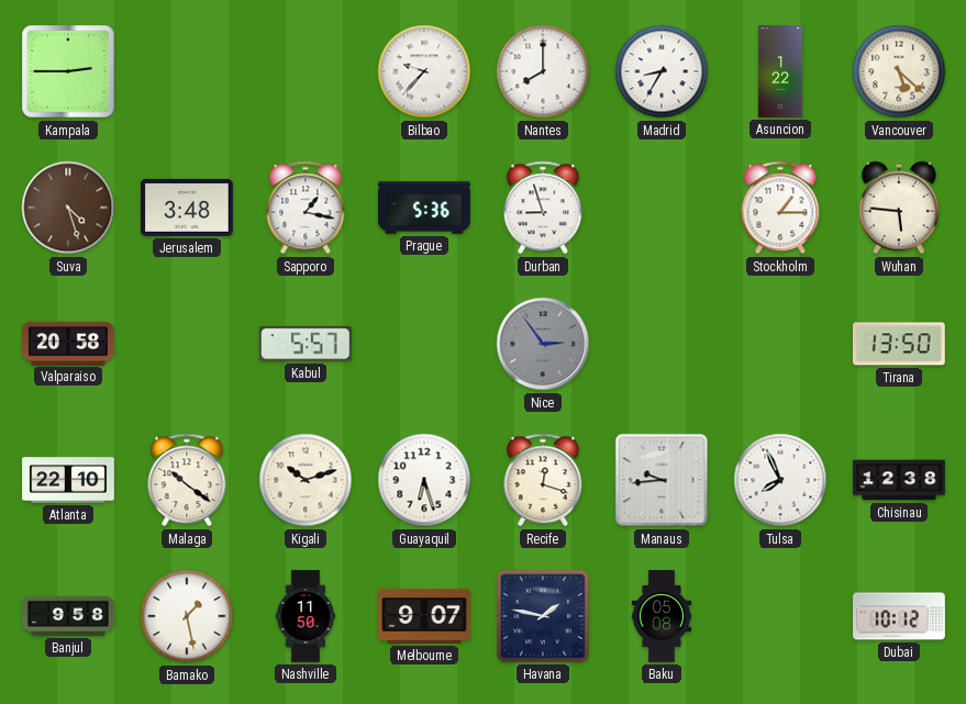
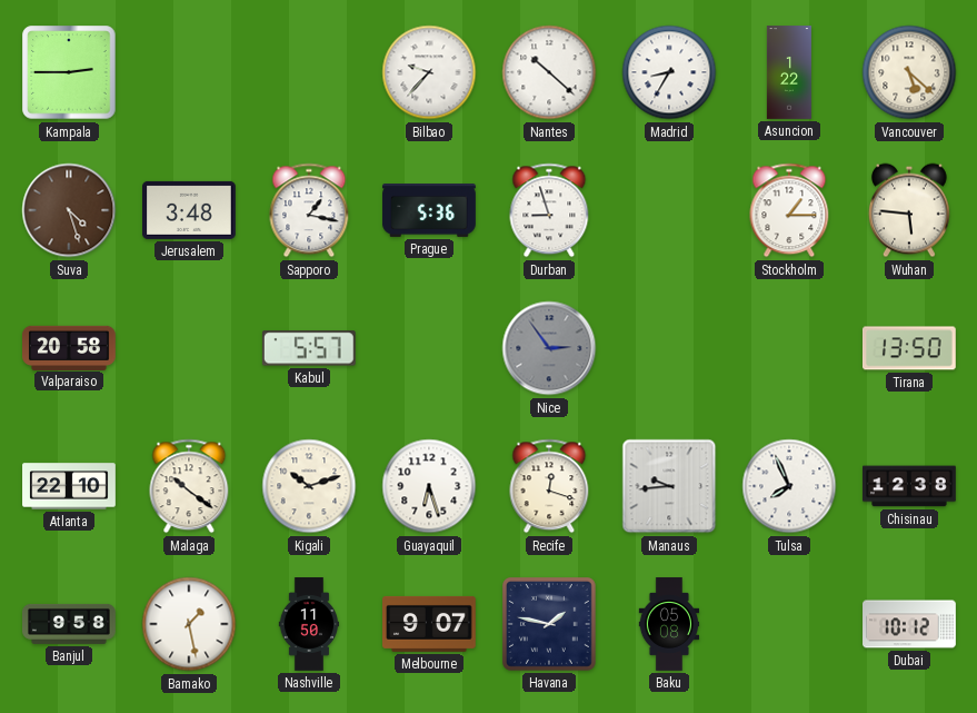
Nantes: 8:00 -> 10:22 (549, 72)
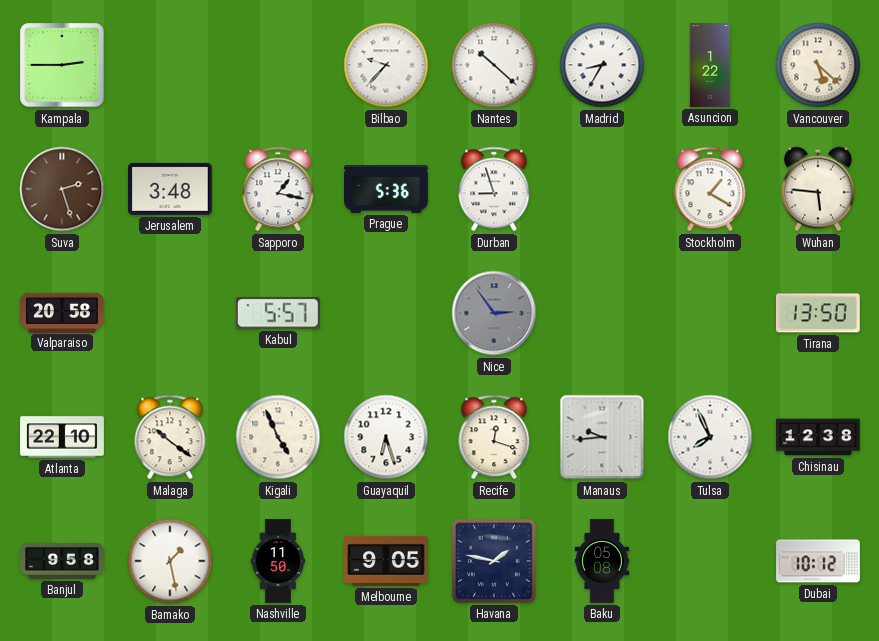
Suva: 4:27 -> 2:27 (62, 189)
Stockholm: 1:15 -> 1:20 (710, 189)
Kigali: 10:12 -> 4:56 (278, 437)
Melbourne: 9:07 -> 9:05 (387, 561)
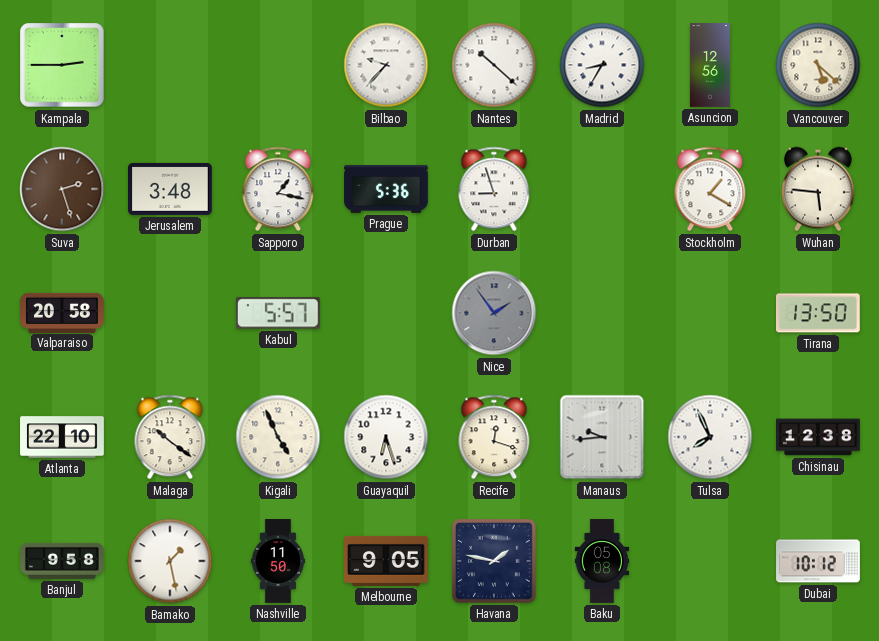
Asuncion: 1:22 -> 12:56 (710, 65)
Nice: 2:54 -> 1:54 (494, 313)
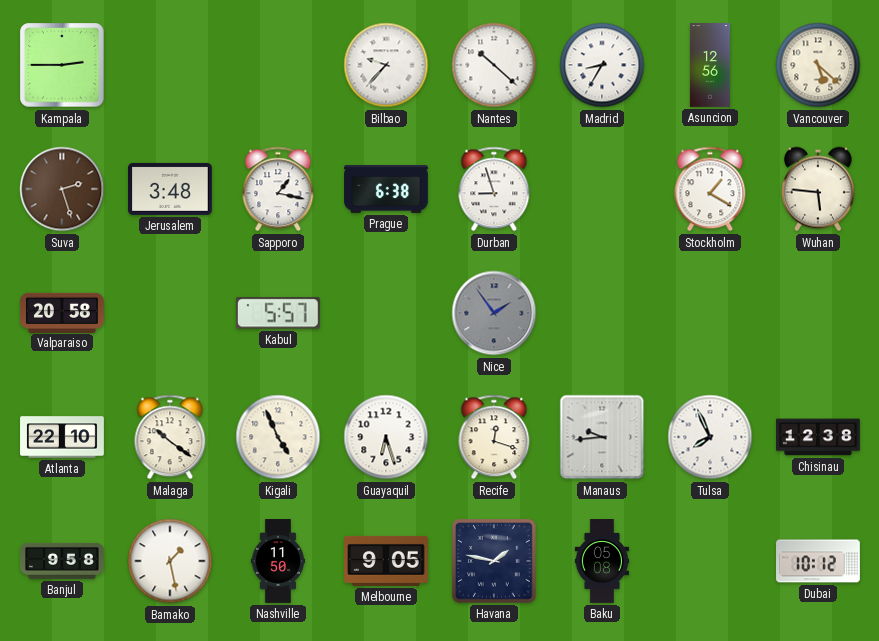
Prague: 5:36 -> 6:38 (386, 190)
Tirana: 13:50 -> none (819, 313)
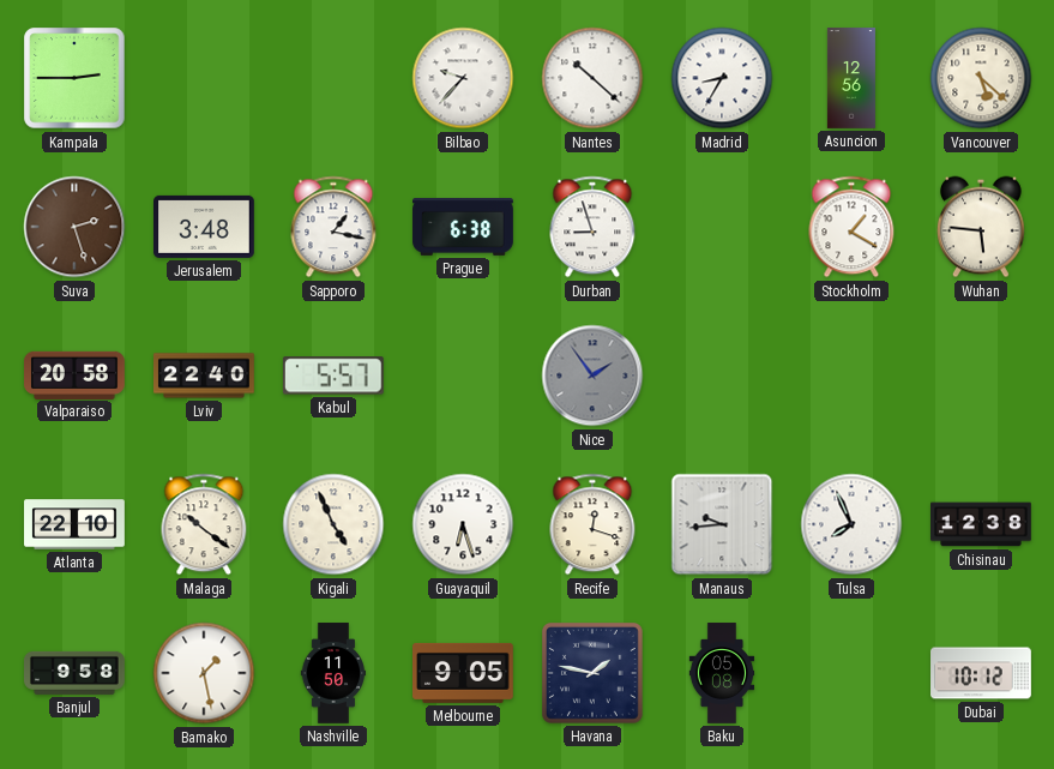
Lviv: none -> 22:40 (205, 376)
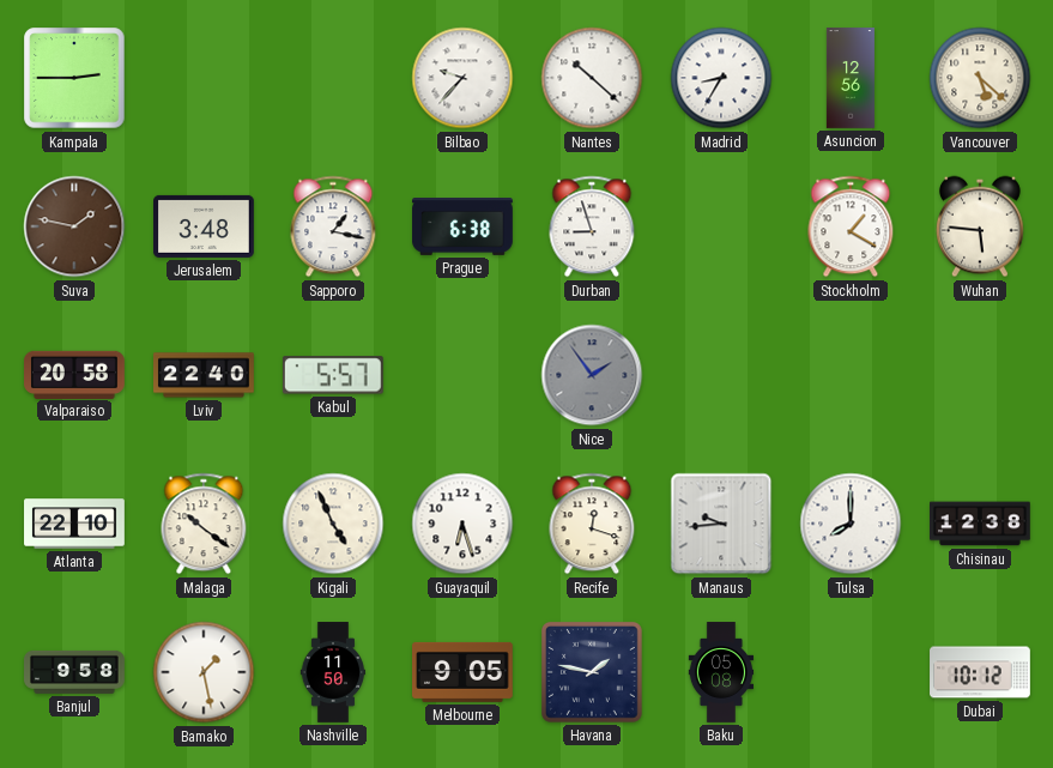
Suva: 2:27 -> 1:47 (74, 226)
Tulsa: 7:56 -> 8:00 (851, 524)
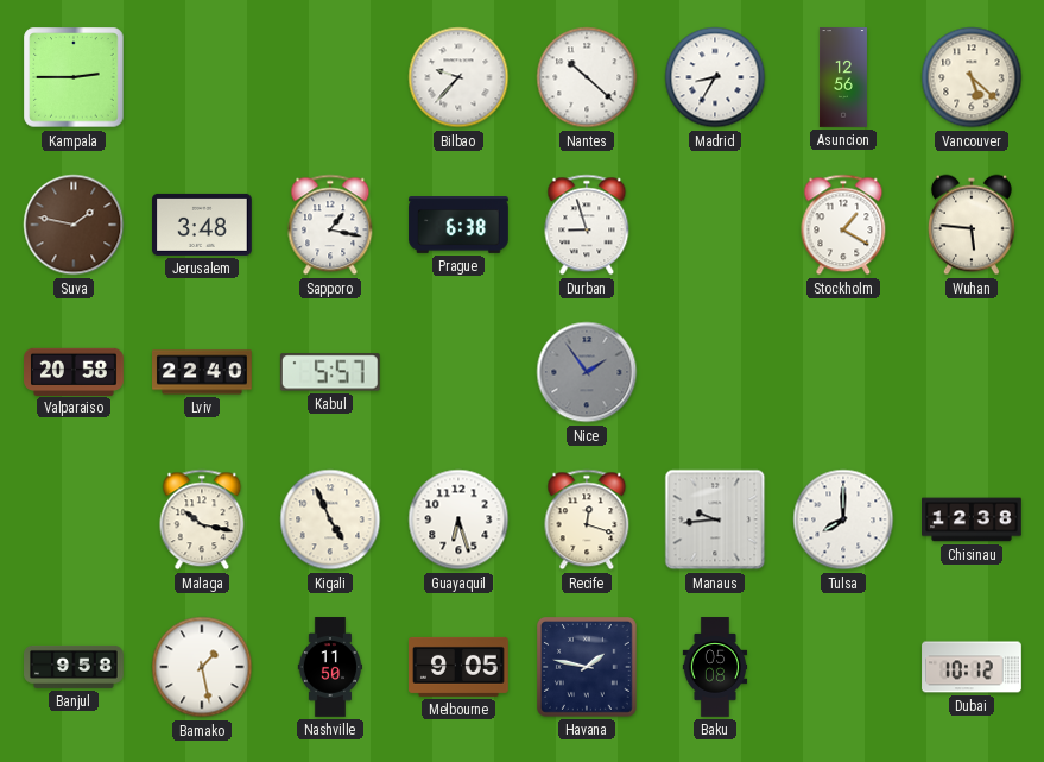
Atlanta: 22:10 -> none (74, 524)
Malaga: 10:21 -> 10:17 (202, 519)
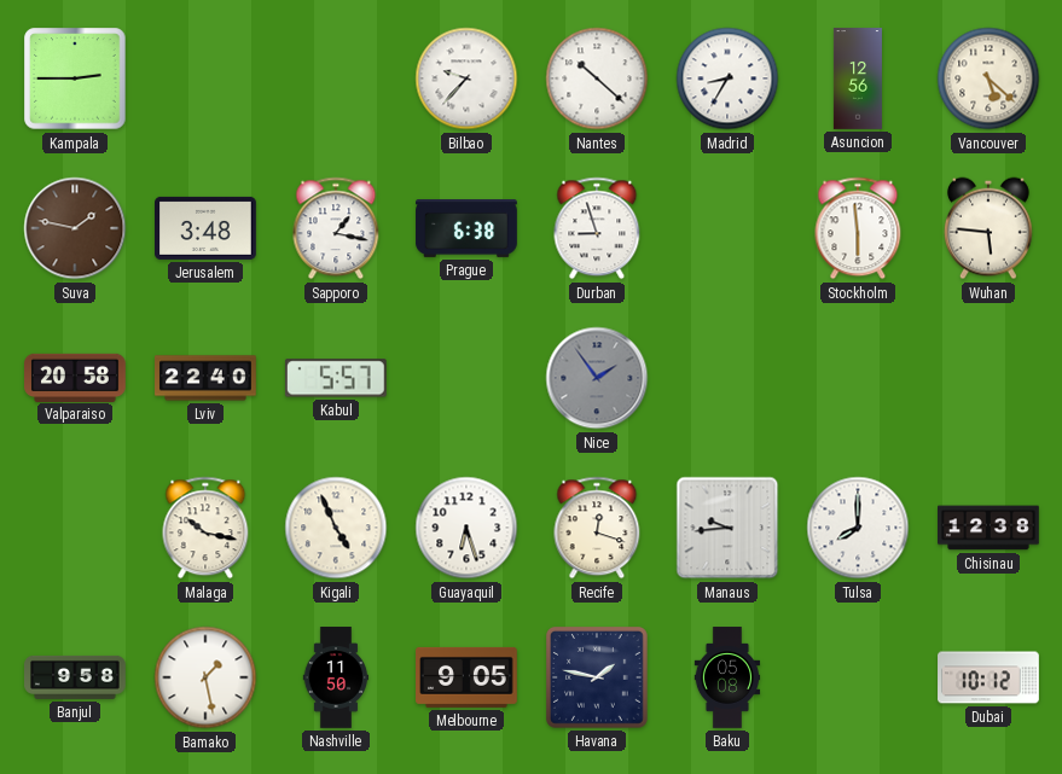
Stockholm: 1:20 -> 5:59 (858, 228)
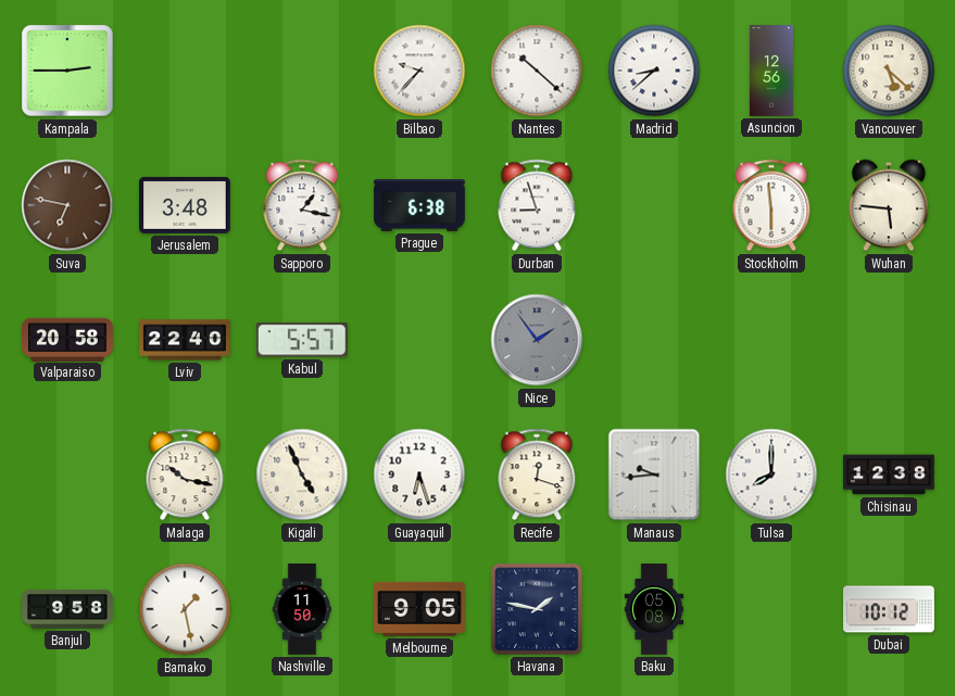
Madrid: 8:35 -> 8:38 (654, 71)
Suva: 1:47 -> 6:47 (67, 205)
